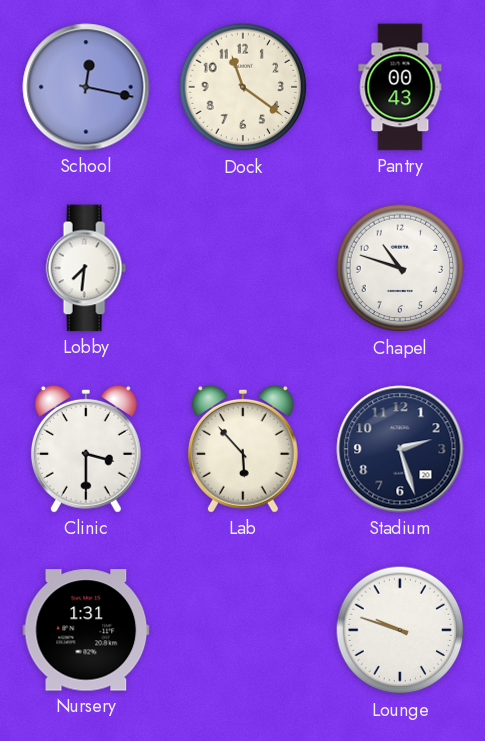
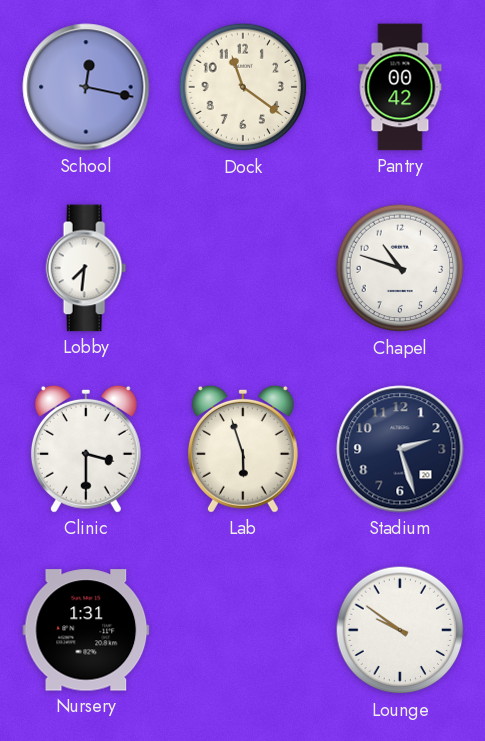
Pantry: 00:43 -> 00:42 (400, 87)
Lab: 5:53 -> 5:57 (243, 449)
Lounge: 9:48 -> 9:51 (400, 630)
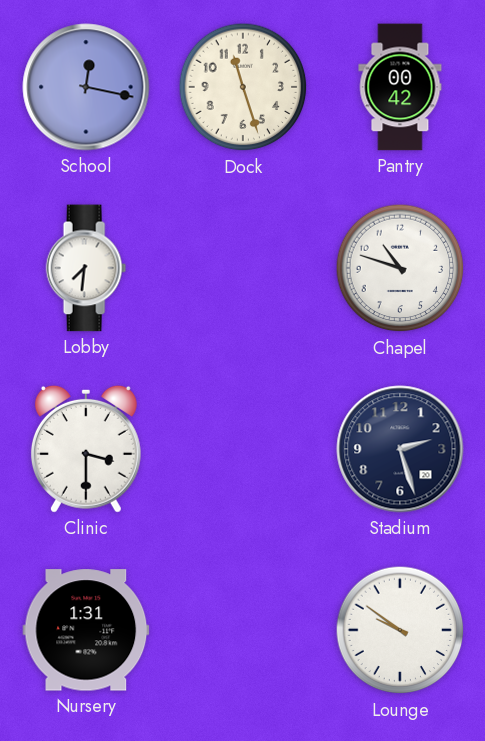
Dock: 11:21 -> 11:27 (243, 87)
Lab: 5:57 -> none (243, 449)
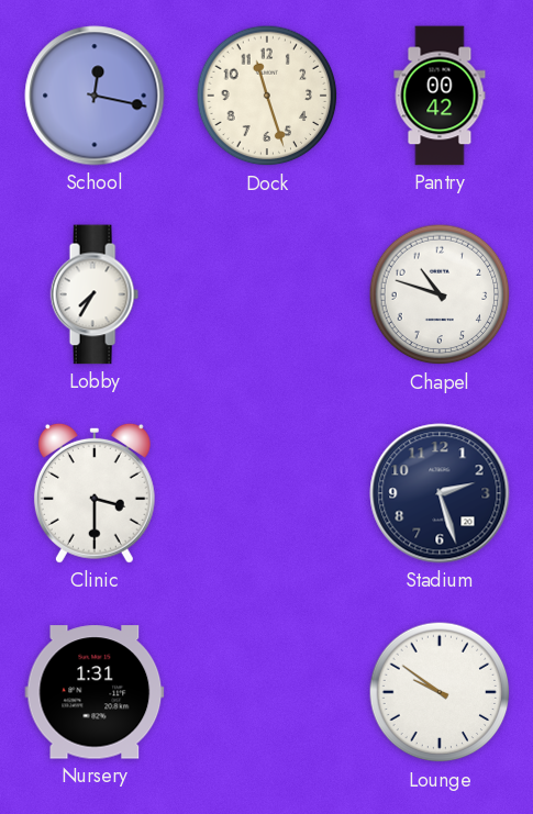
Lobby: 7:31 -> 7:35 (95, 294)
